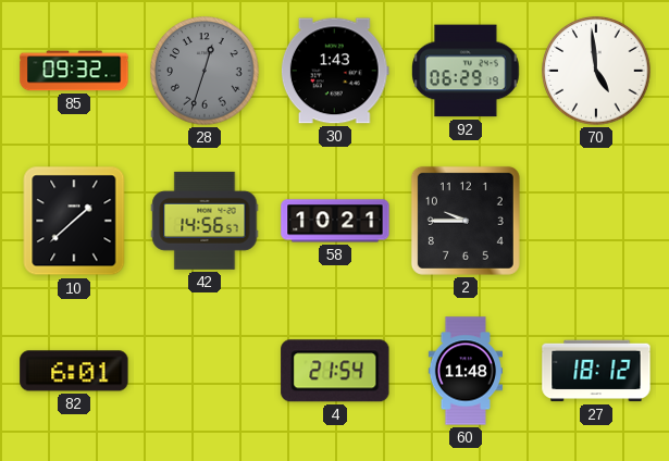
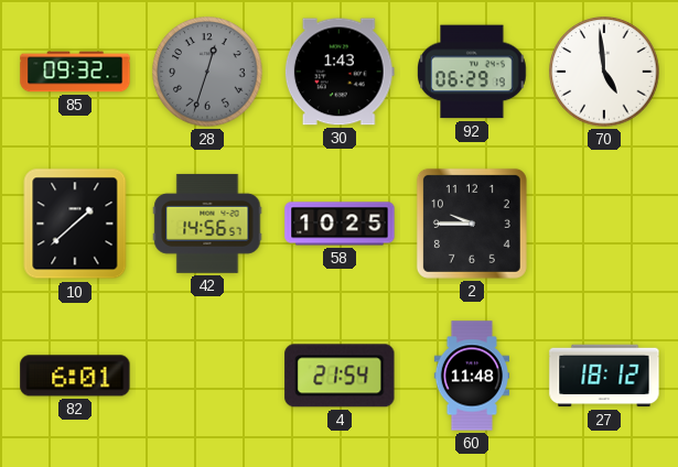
58: 10:21 -> 10:25 (340, 224)
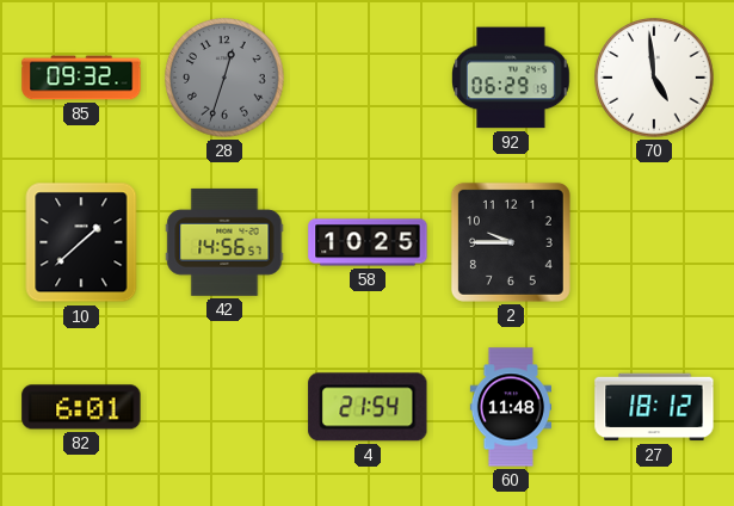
30: 1:43 -> none (340, 72)
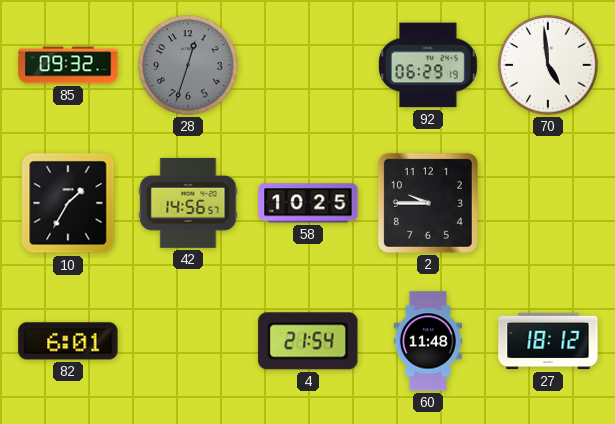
10: 1:38 -> 1:35 (68, 203)
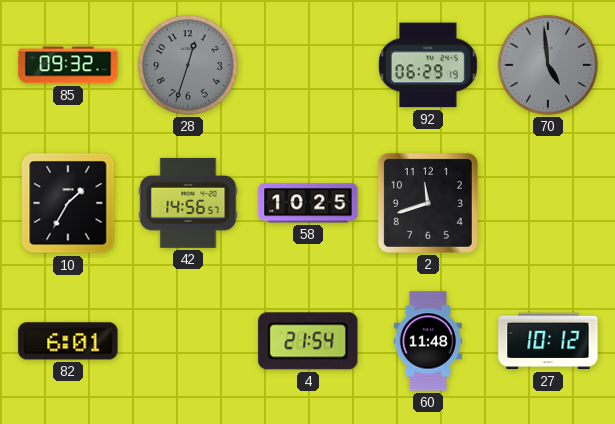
70 dial: white -> grey (548, 65)
2: 9:45 -> 11:42 (428, 203)
27: 18:12 -> 10:12 (548, 341)
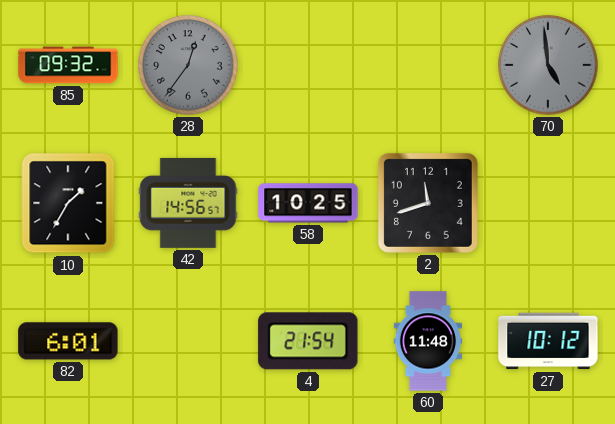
28: 12:33 -> 12:36 (188, 65)
92: 06:29 -> none (429, 65)
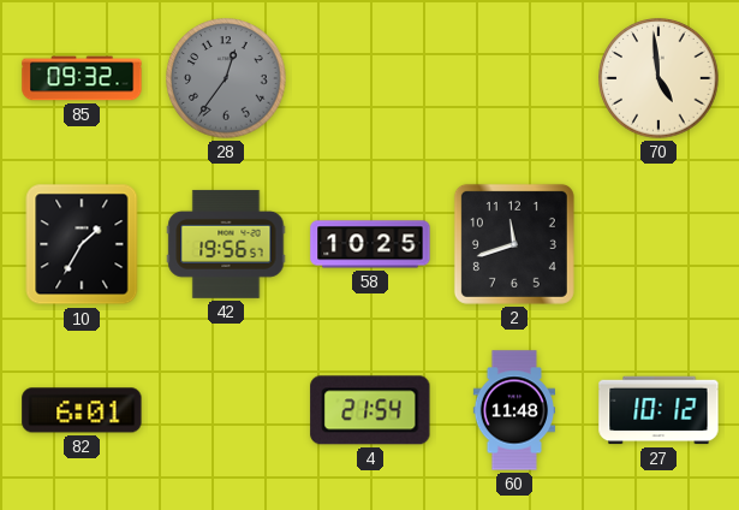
70 dial: grey -> cream (658, 78)
42: 14:56 -> 19:56 (226, 244)
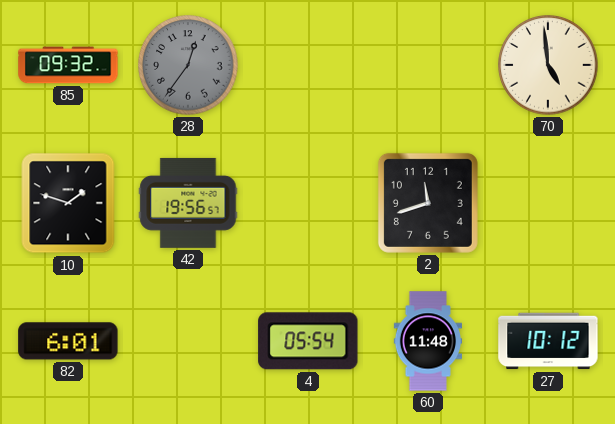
10: 1:35 -> 1:48 (68, 203)
58: 10:25 -> none (370, 244)
4: 21:54 -> 05:54 (308, 341)
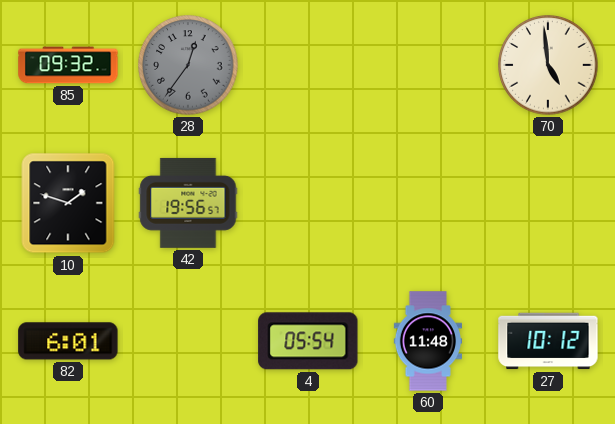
2: 11:42 -> none (428, 203)
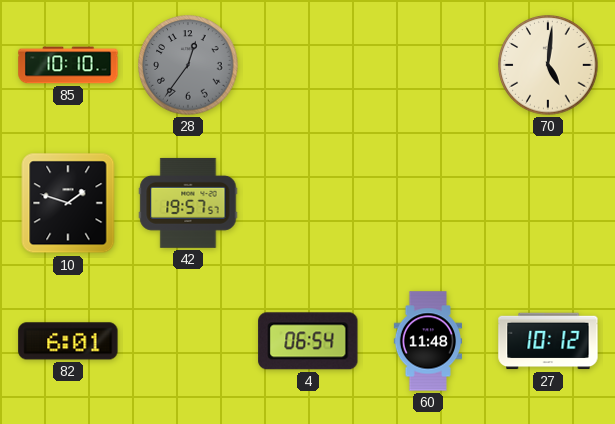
85: 09:32 -> 10:10 (68, 65)
70: 4:59 -> 5:01 (548, 65)
42: 19:56 -> 19:57 (188, 203)
4: 05:54 -> 06:54 (308, 341)
